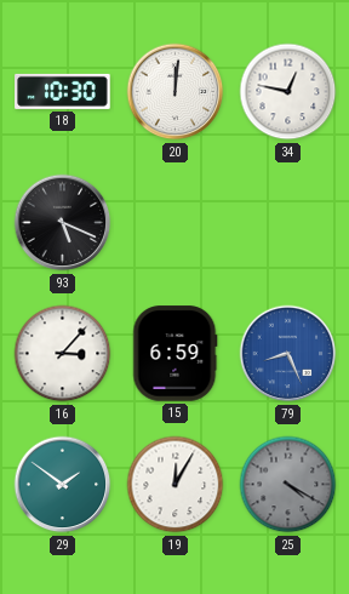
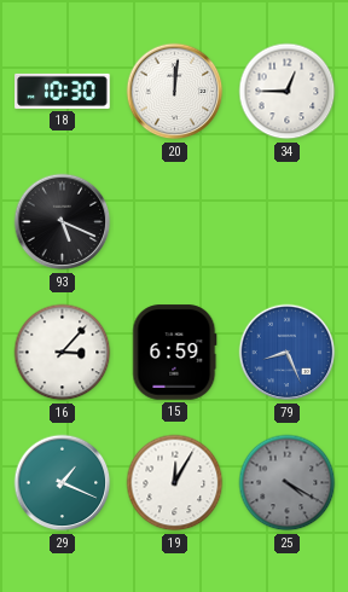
34: 12:47 -> 12:45 (288, 92)
29: 1:51 -> 1:19 (63, 483)
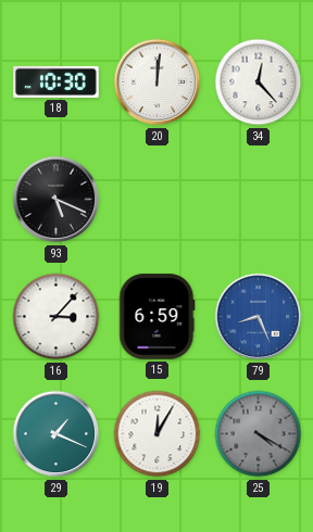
34: 12:45 -> 12:23 (259, 83)
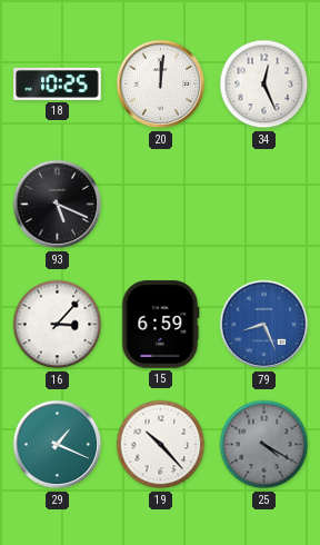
18: 10:30 -> 10:25 (58, 83)
34: 12:23 -> 12:26 (264, 85)
19: 12:05 -> 10:23 (161, 445)
